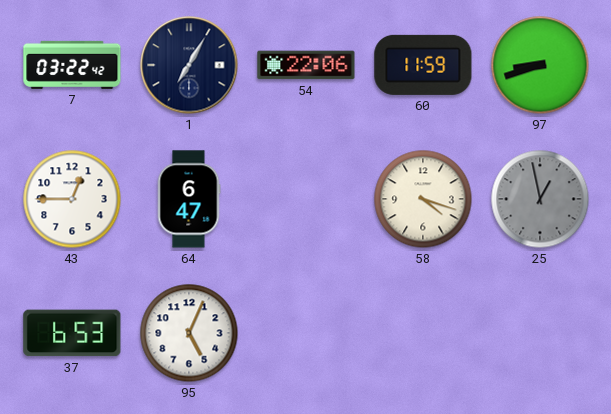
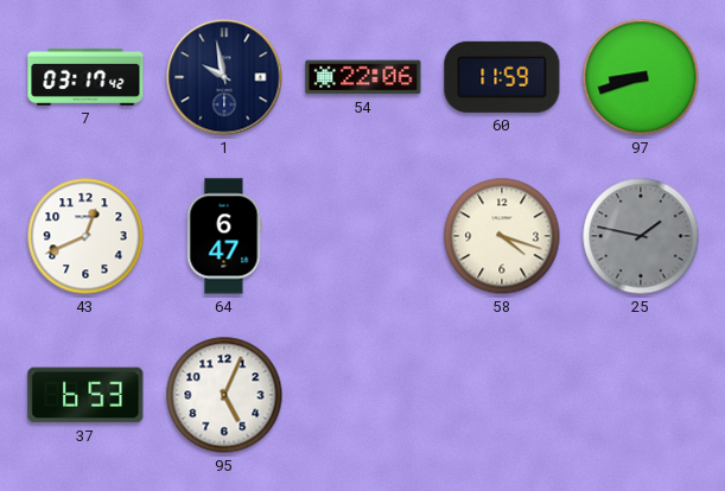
7: 03:22 -> 03:17 (85, 77)
1: 7:05 -> 9:58 (224, 77)
43: 12:45 -> 12:41 (85, 236)
25: 12:58 -> 1:47 (641, 236)
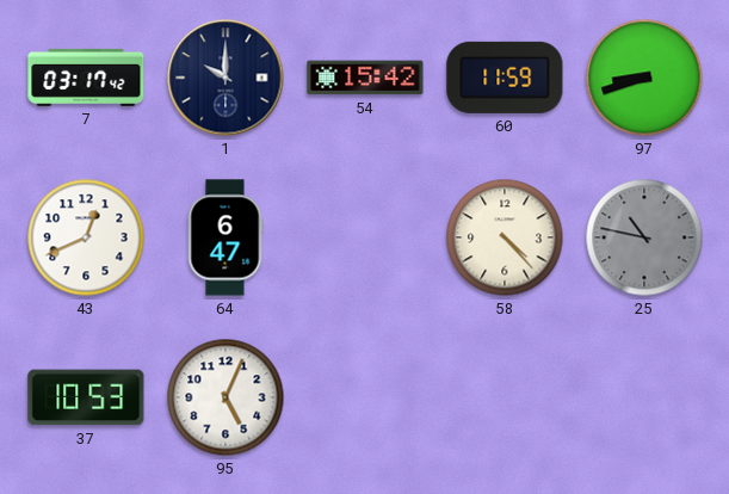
1: 9:58 -> 10:00 (226, 78)
54: 22:06 -> 15:42 (365, 78)
58: 4:18 -> 4:23 (505, 237)
25: 1:47 -> 10:47 (644, 237)
37: 6:53 -> 10:53 (86, 397)
